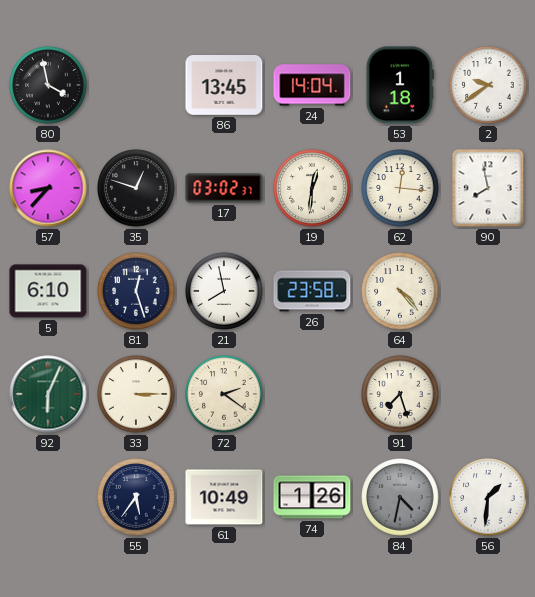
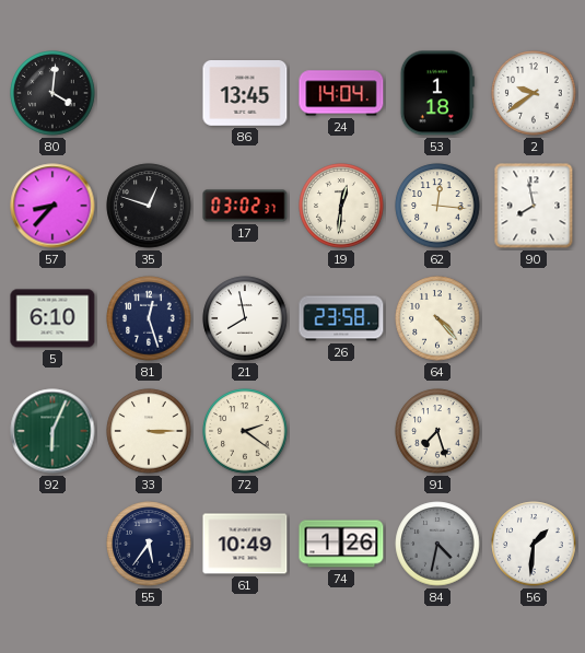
80: 3:58 -> 4:01 (52, 93)
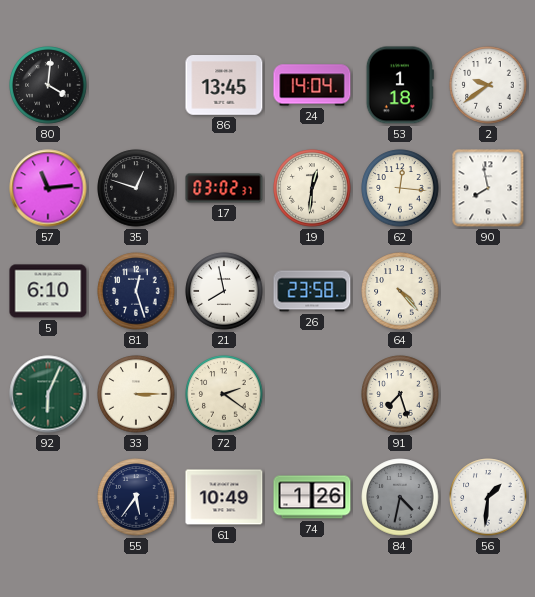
57: 8:37 -> 11:14 (48, 188)
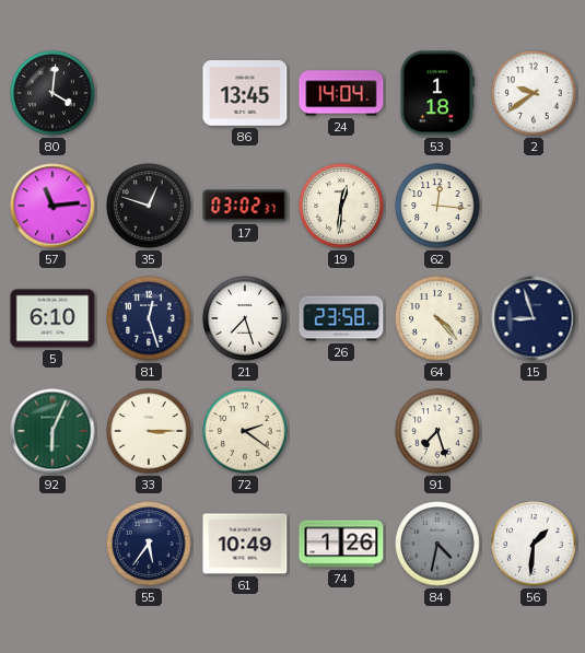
90: 7:58 -> none (488, 188)
21: 7:58 -> 7:27 (245, 318)
15: none -> 8:57 (534, 318)
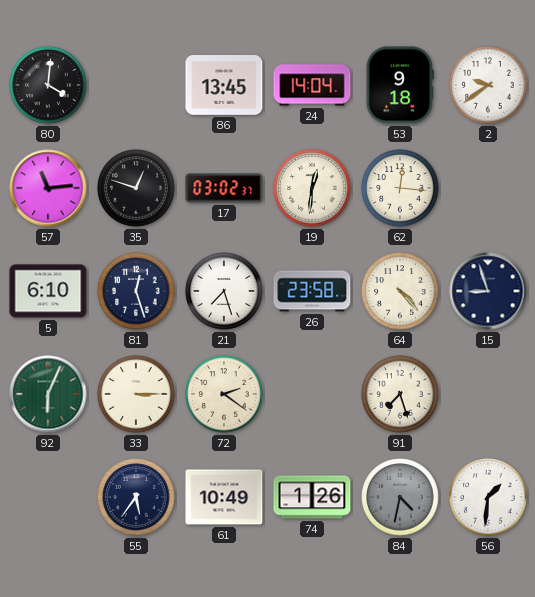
53: 1:18 -> 9:18 (400, 85)
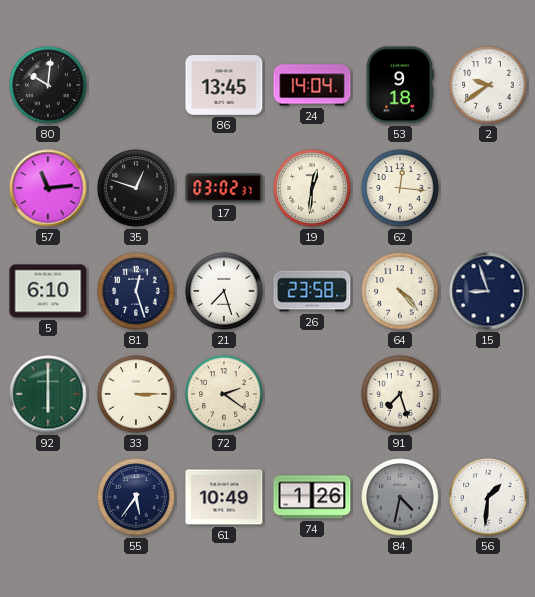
80: 4:01 -> 10:01 (48, 85)
92: 6:04 -> 6:00 (48, 394)
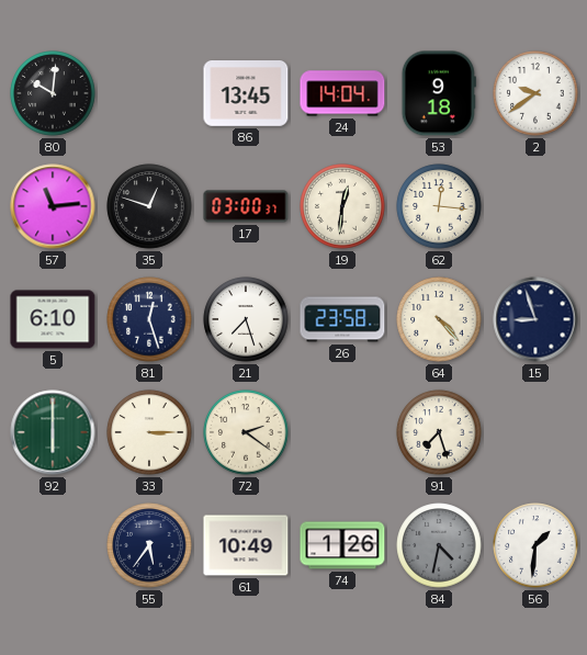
17: 03:02 -> 03:00 (246, 206)
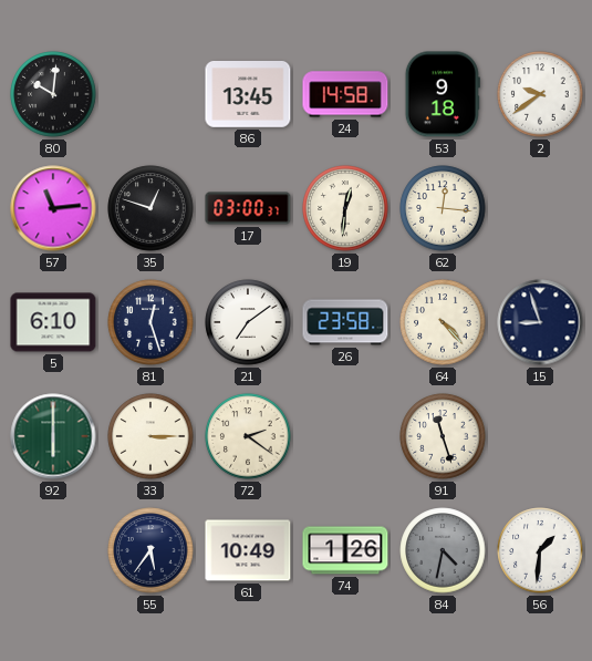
24: 14:04 -> 14:58 (345, 94)
21: 7:27 -> 7:09 (248, 322)
91: 7:27 -> 11:27 (443, 436)
